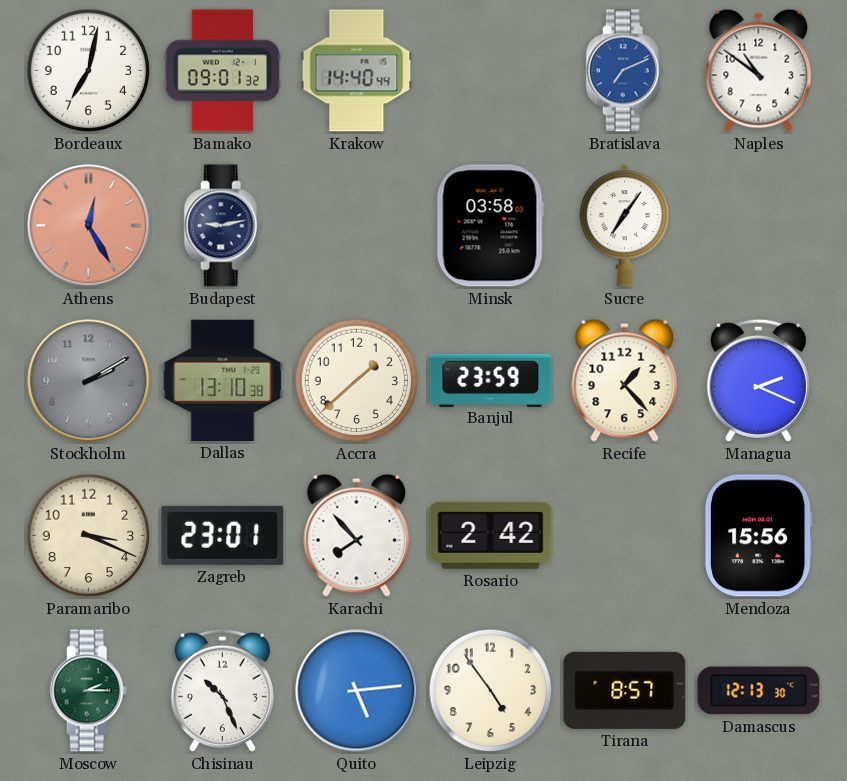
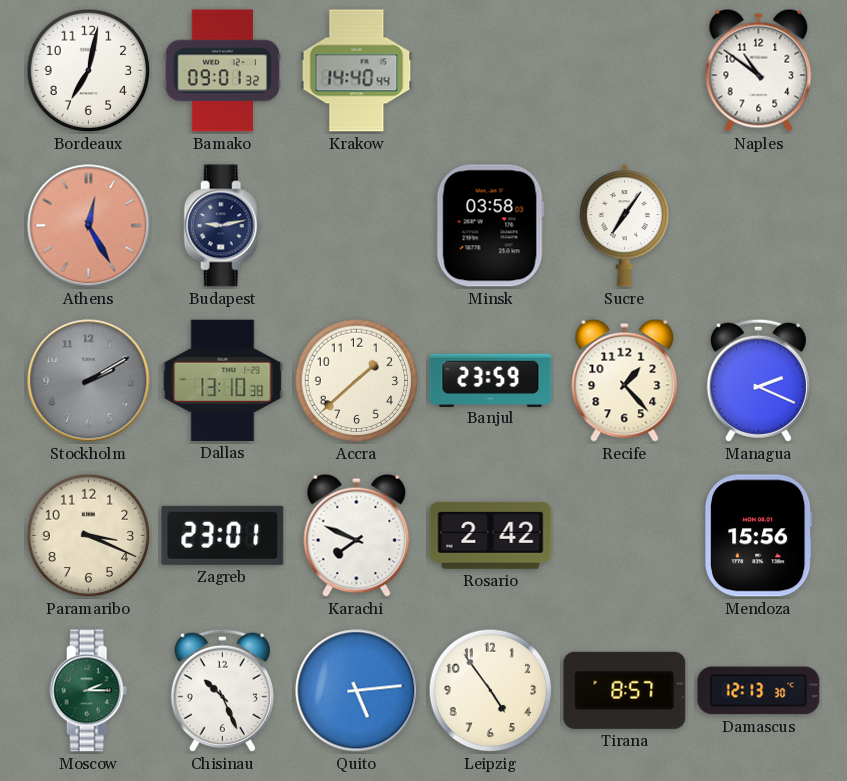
Bratislava: 7:11 -> none (625, 71)
Karachi: 7:53 -> 7:49 (357, 535)
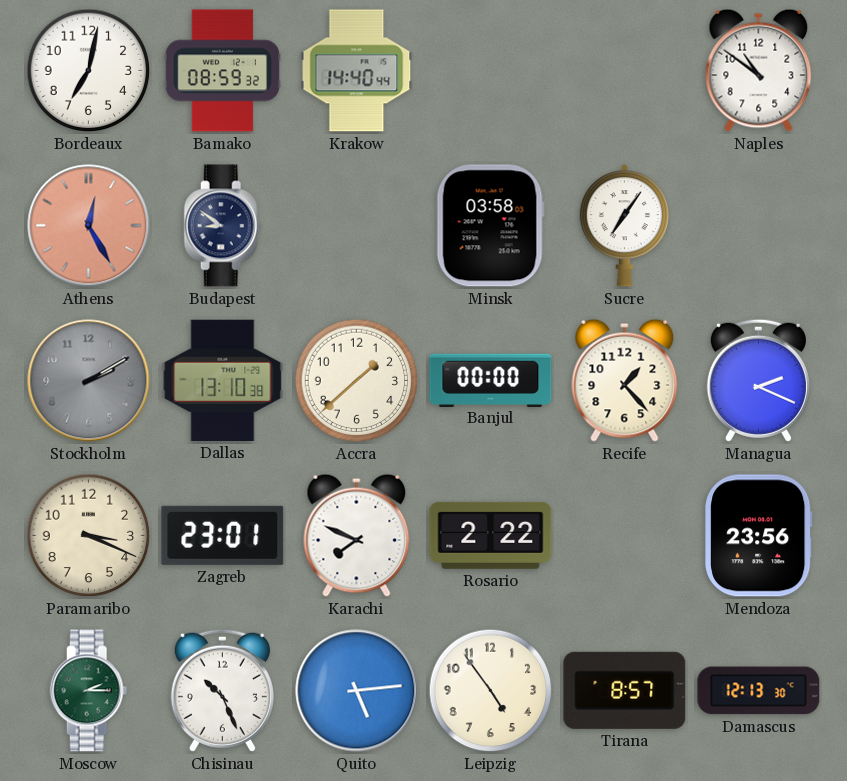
Bamako: 09:01 -> 08:59 (222, 71)
Budapest: 9:13 -> 8:51 (223, 226)
Banjul: 23:59 -> 00:00 (491, 380)
Rosario: 2:42 -> 2:22 (491, 535)
Mendoza: 15:56 -> 23:56 (759, 536)
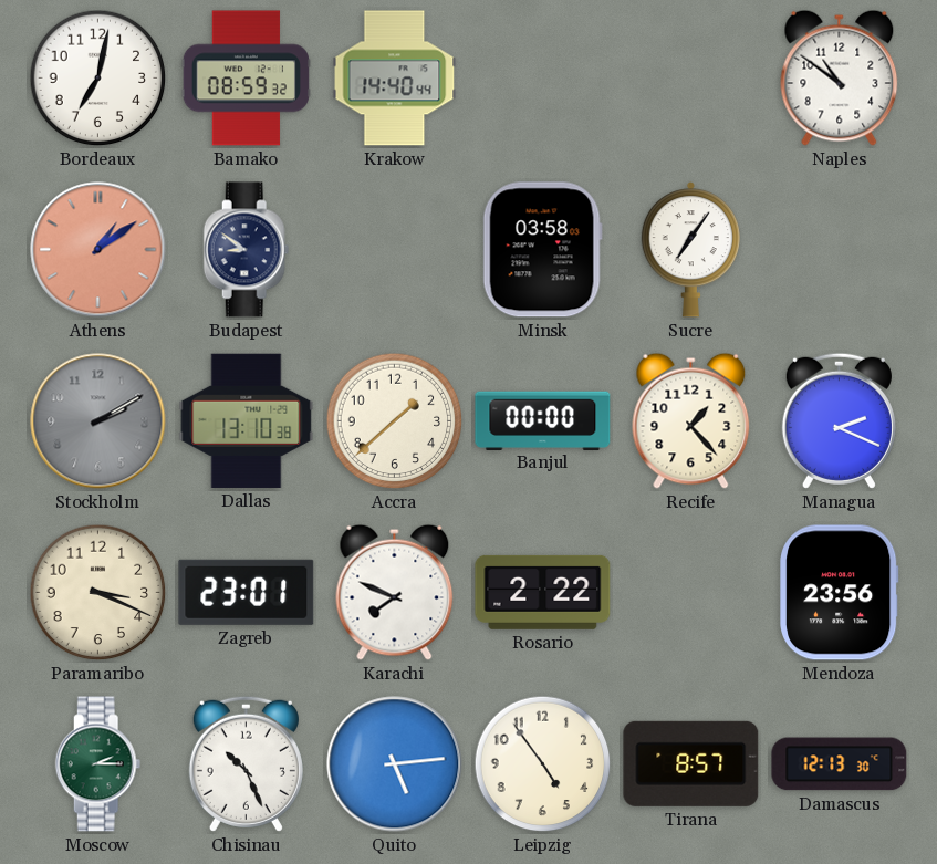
Athens: 12:25 -> 1:09 (98, 250)
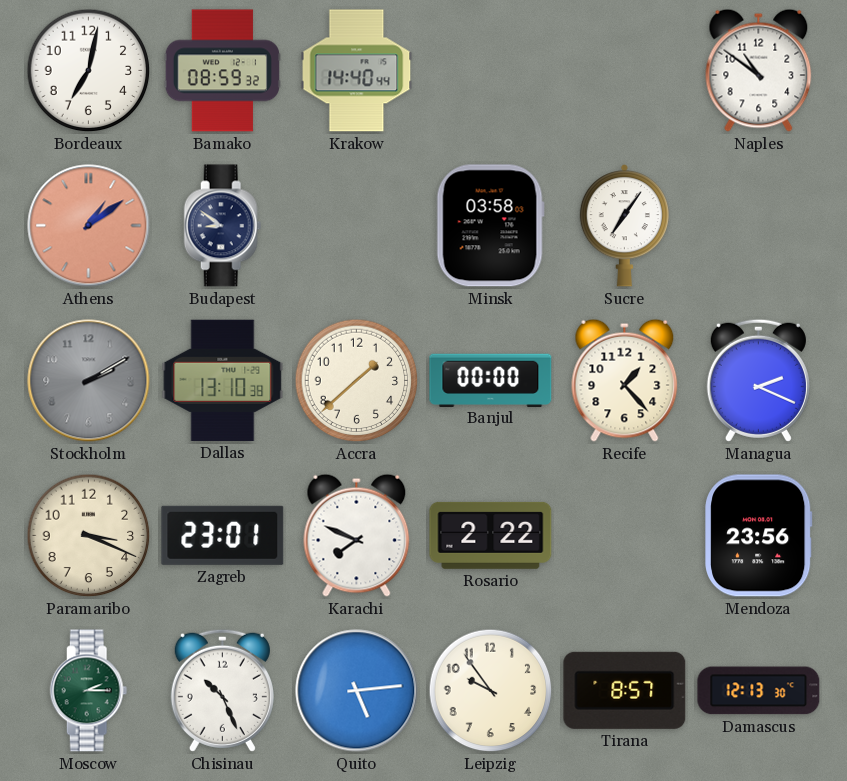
Leipzig: 4:54 -> 9:54 (491, 691)
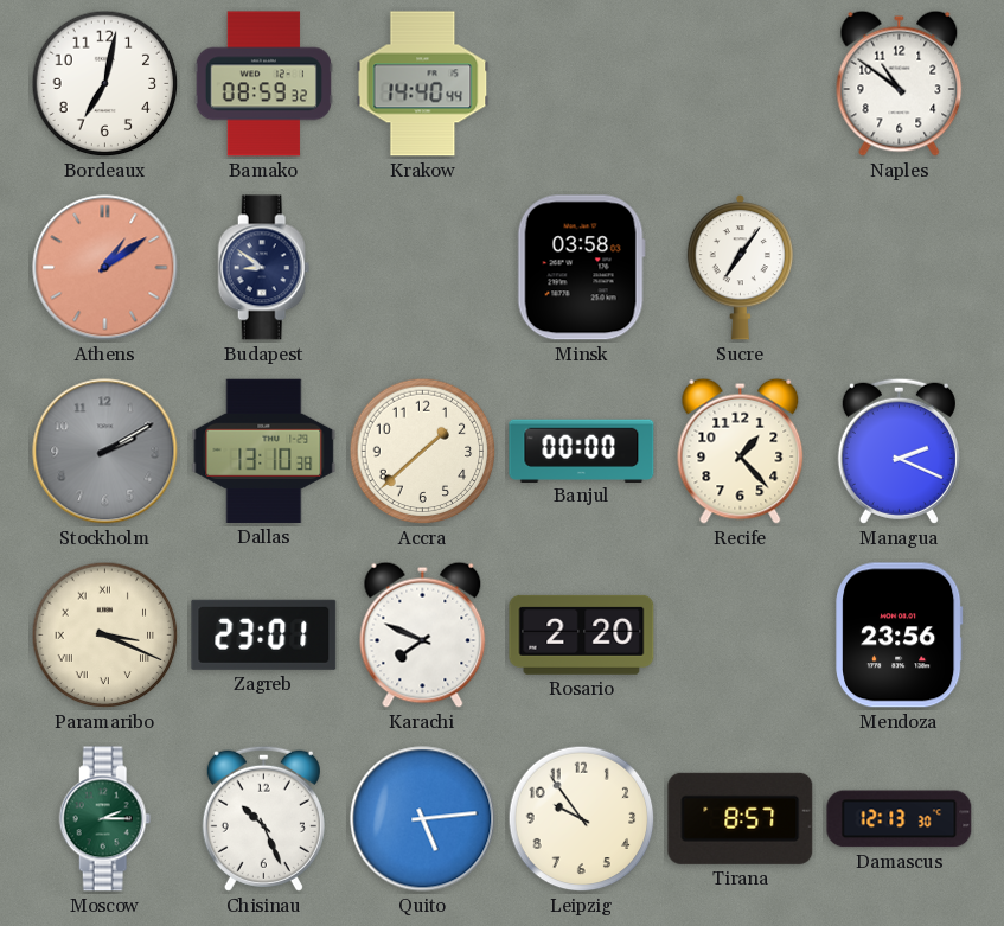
Paramaribo numerals: Arabic -> Roman (105, 636)
Rosario: 2:22 -> 2:20 (582, 634)
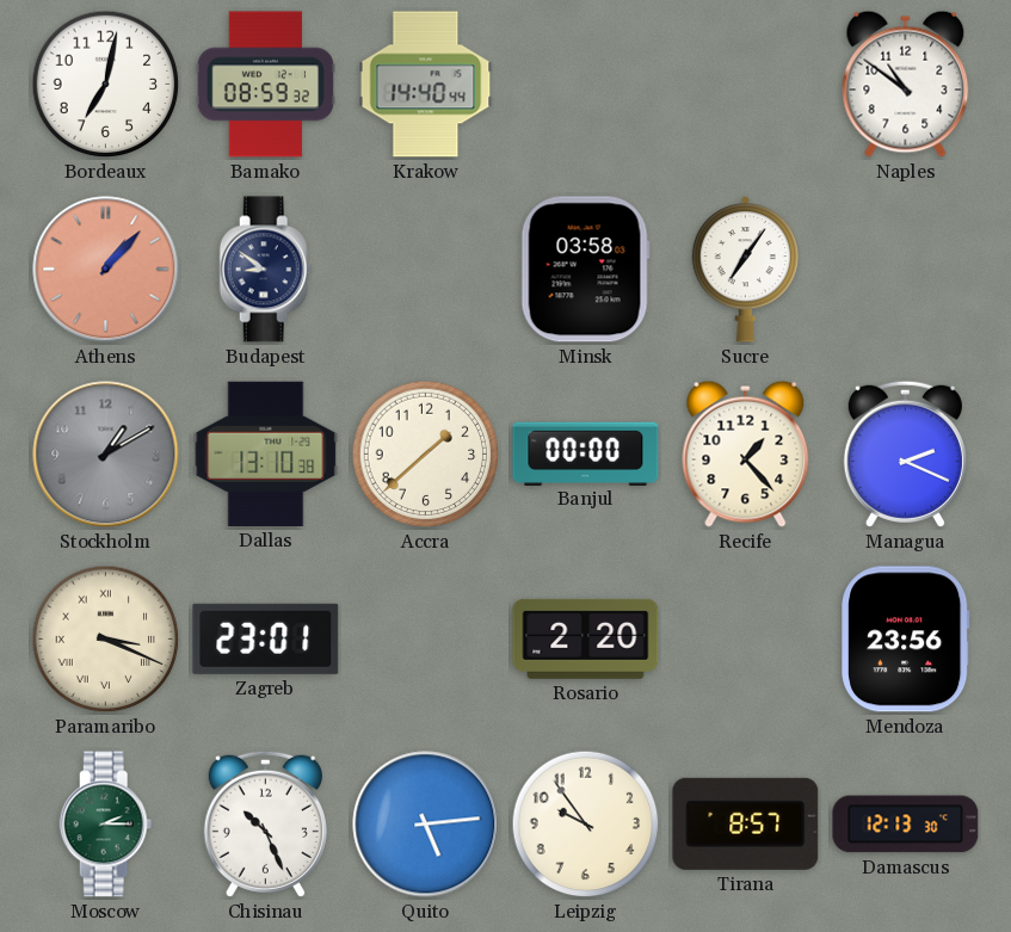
Athens: 1:09 -> 1:07 (106, 270)
Stockholm: 2:10 -> 1:10 (106, 455)
Karachi: 7:49 -> none (423, 634)
